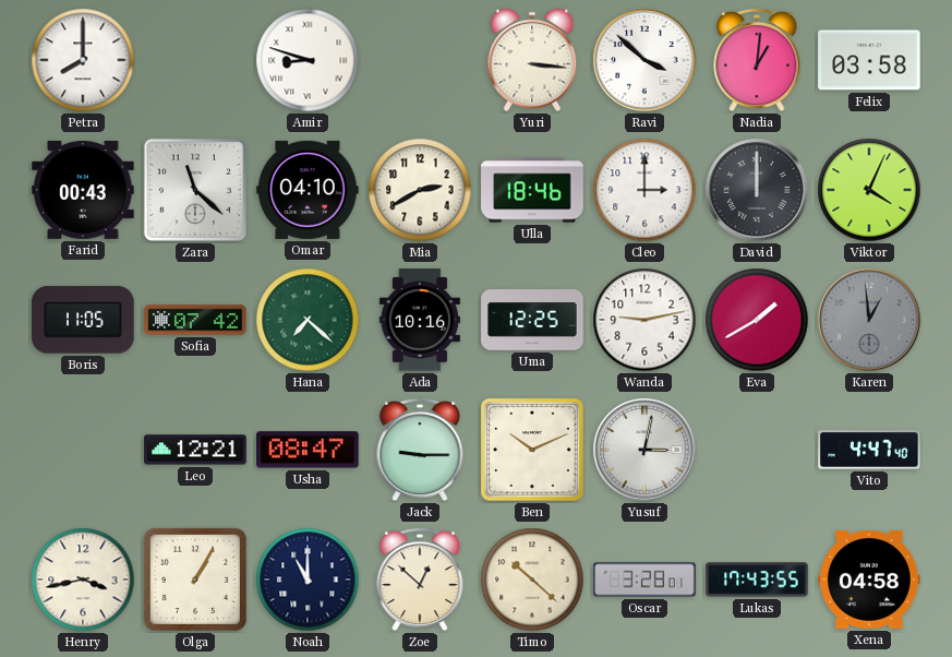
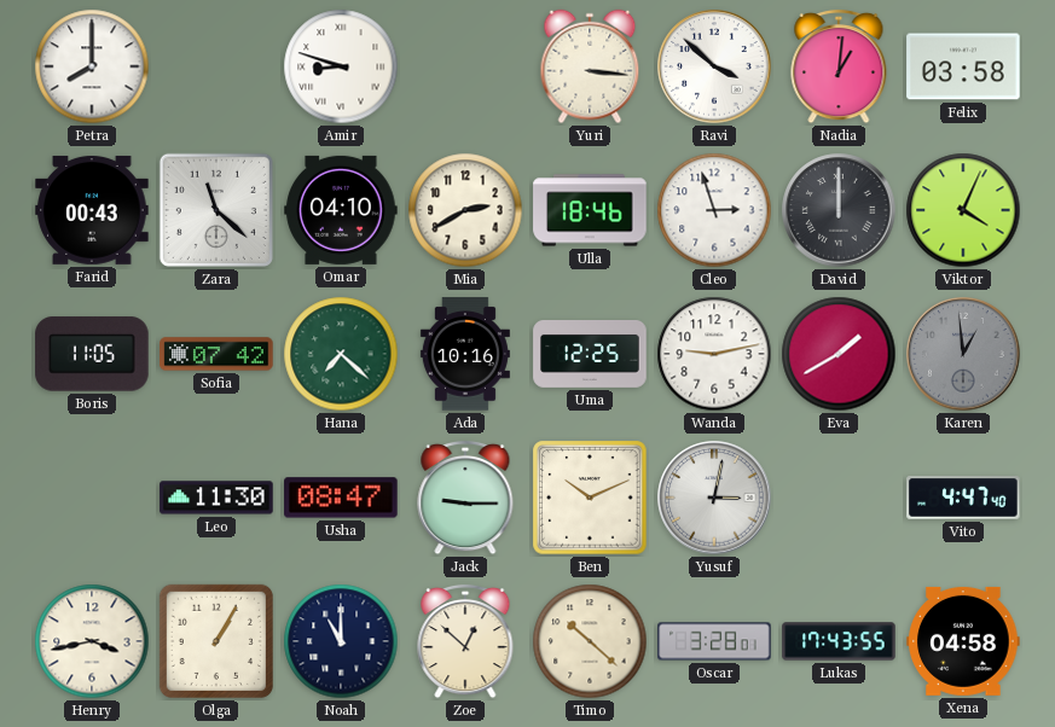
Cleo: 3:00 -> 2:57 (714, 210)
Leo: 12:21 -> 11:30 (216, 498)
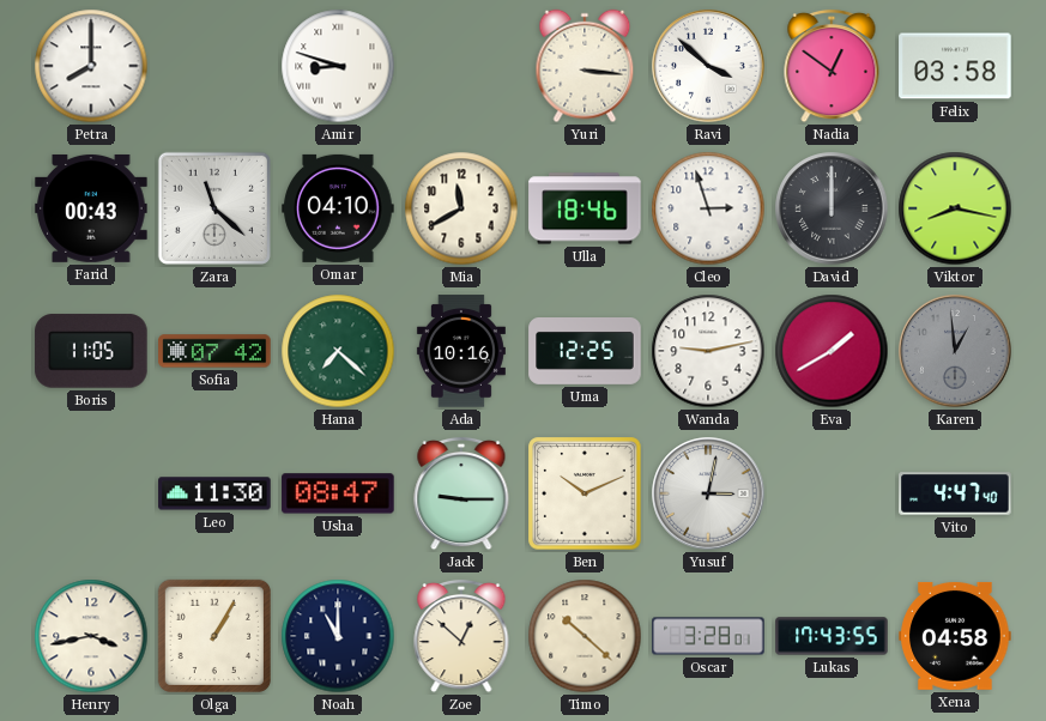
Nadia: 1:01 -> 12:51 (832, 66)
Mia: 2:40 -> 11:40 (461, 208)
Viktor: 4:04 -> 8:17 (955, 208)
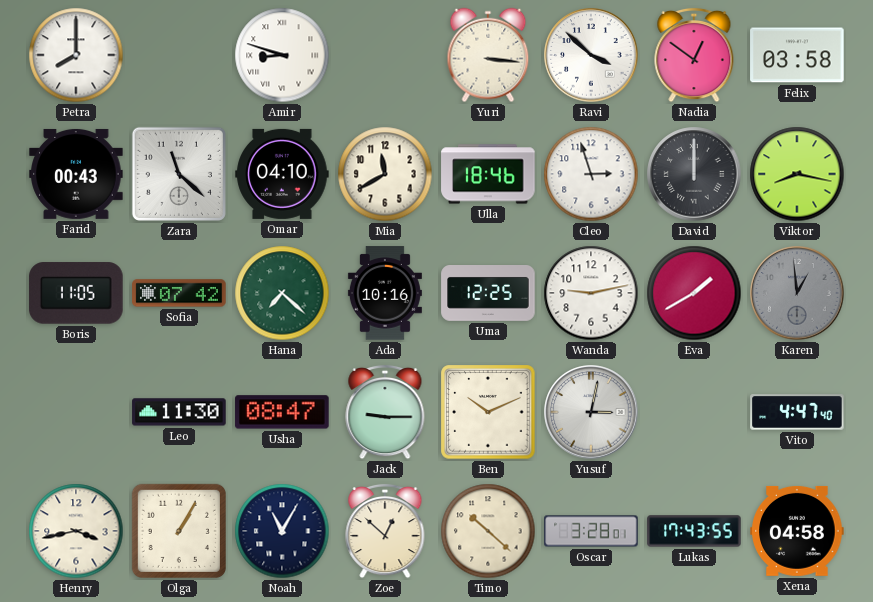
Noah: 11:00 -> 11:05 (282, 531)
